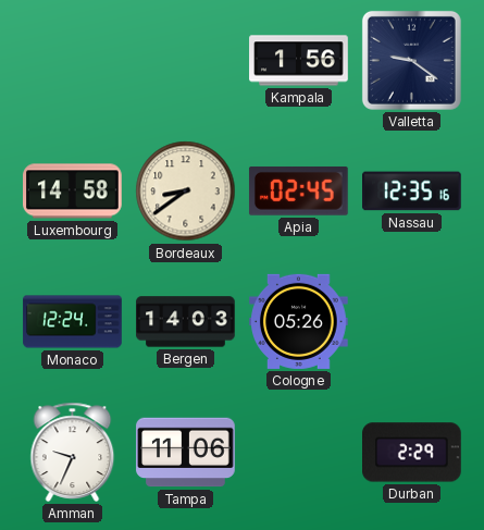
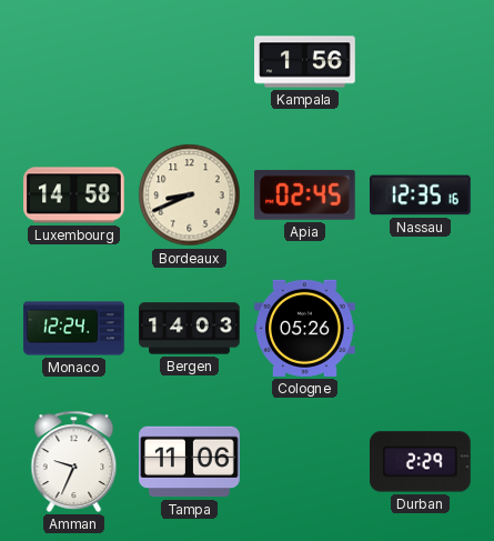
Valletta: 9:21 -> none (411, 60)
Bordeaux: 8:39 -> 8:41 (190, 196)
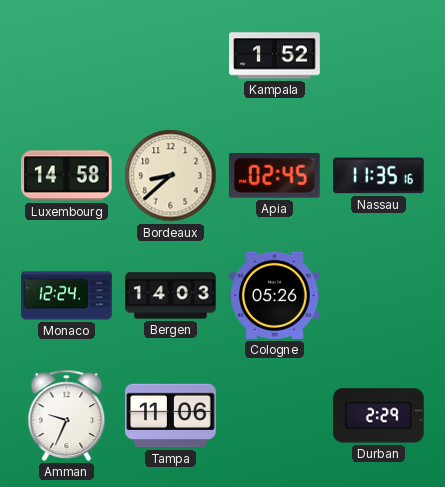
Kampala: 1:56 -> 1:52 (275, 56)
Bordeaux: 8:41 -> 8:38 (171, 176)
Nassau: 12:35 -> 11:35 (379, 176)
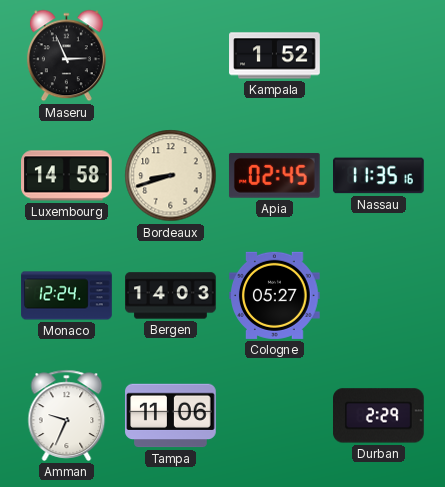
Maseru: none -> 2:56 (66, 56)
Bordeaux: 8:38 -> 8:42 (171, 176)
Cologne: 05:26 -> 05:27 (275, 295)
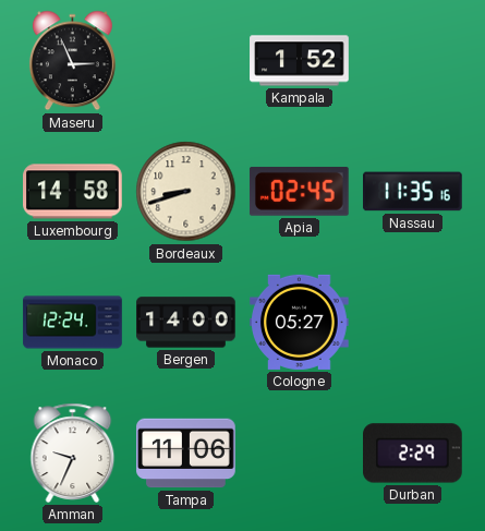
Bergen: 14:03 -> 14:00 (186, 323)
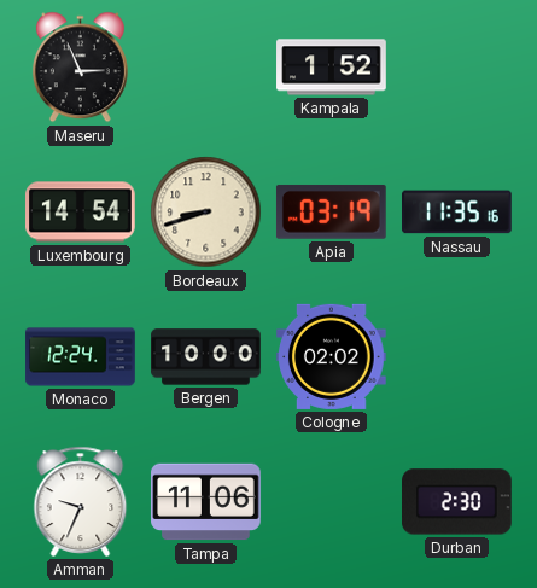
Luxembourg: 14:58 -> 14:54 (81, 213)
Apia: 02:45 -> 03:19 (331, 211)
Bergen: 14:00 -> 10:00 (206, 357)
Cologne: 05:27 -> 02:02 (332, 356)
Durban: 2:29 -> 2:30 (457, 502)
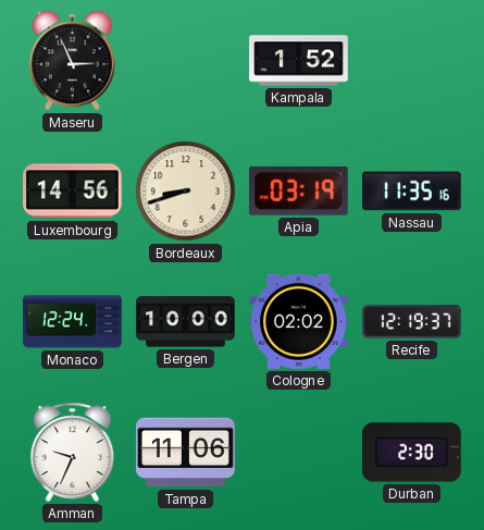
Luxembourg: 14:54 -> 14:56 (73, 192)
Recife: none -> 12:19 (412, 322)
